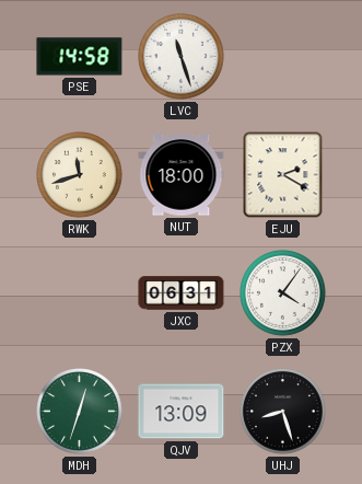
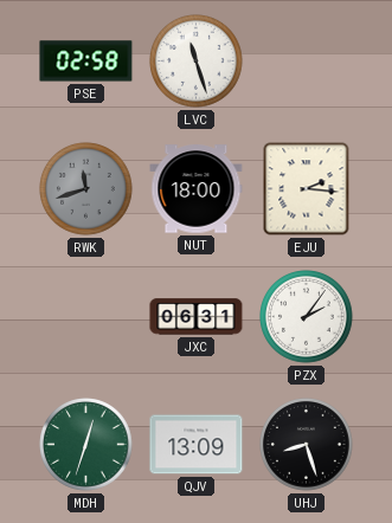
PSE: 14:58 -> 02:58 (86, 62)
RWK dial: cream -> grey (86, 189)
EJU: 2:20 -> 2:16 (307, 189)
PZX: 4:06 -> 2:06 (307, 317)
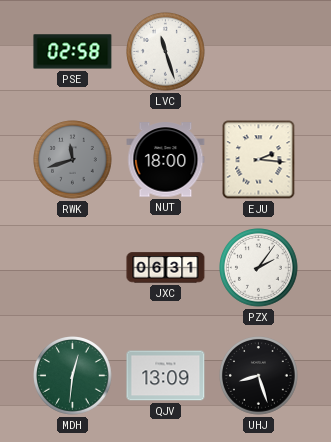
MDH: 12:33 -> 12:31 (73, 376)
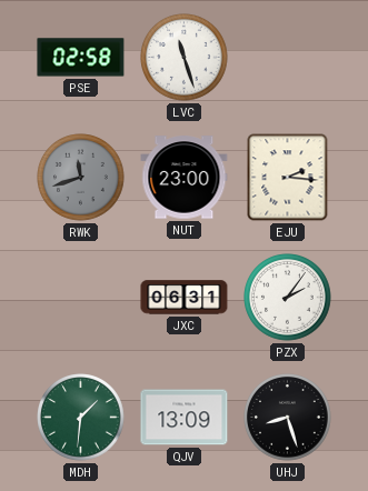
NUT: 18:00 -> 23:00 (185, 178)
MDH: 12:31 -> 1:31 (81, 418)
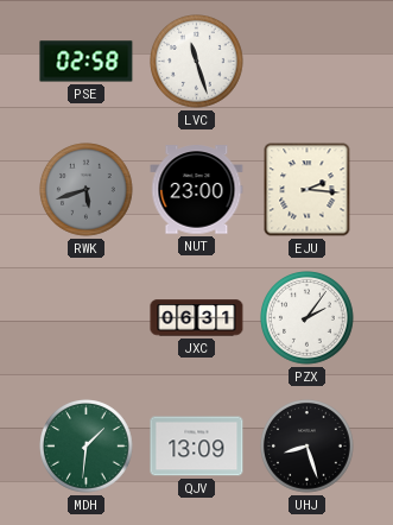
RWK: 11:42 -> 5:42 (87, 190)
